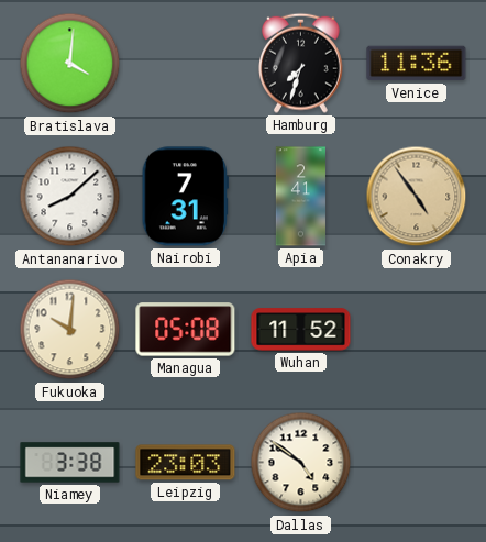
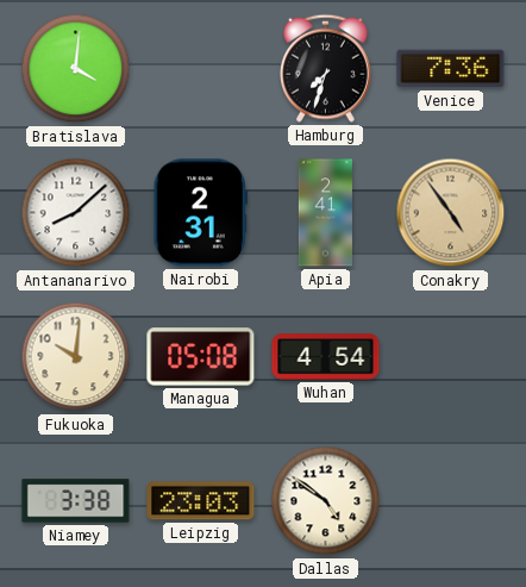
Venice: 11:36 -> 7:36 (451, 69)
Nairobi: 7:31 -> 2:31 (200, 213)
Wuhan: 11:52 -> 4:54 (326, 357)
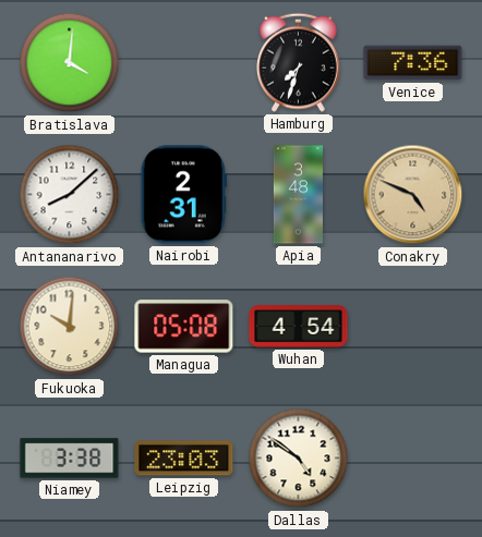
Apia: 2:41 -> 3:48 (298, 195)
Conakry: 4:54 -> 4:49 (413, 195)
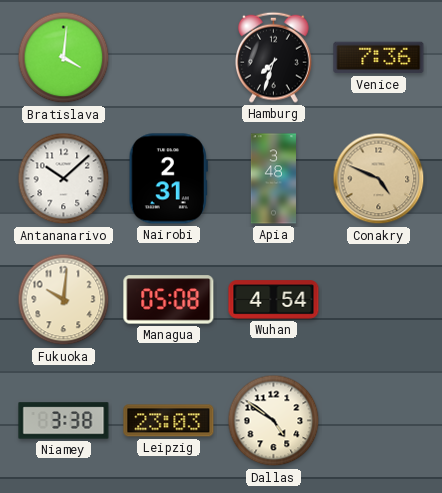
Antananarivo: 8:08 -> 10:08 (64, 179)
